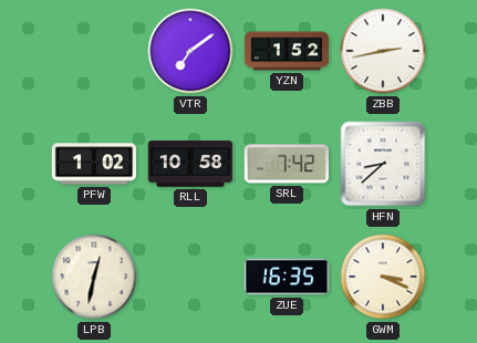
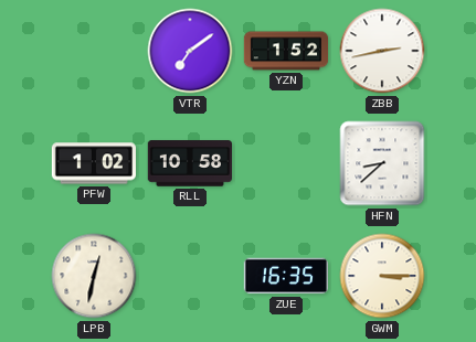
SRL: 7:42 -> none (286, 164)
GWM: 3:19 -> 3:15 (382, 276)
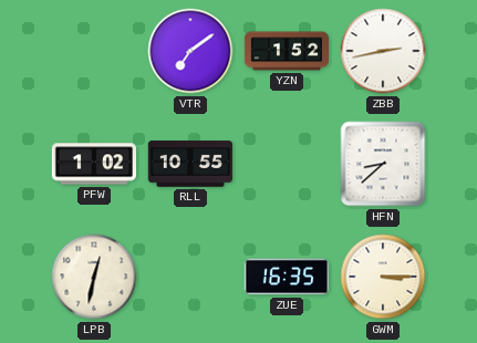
RLL: 10:58 -> 10:55 (189, 164)
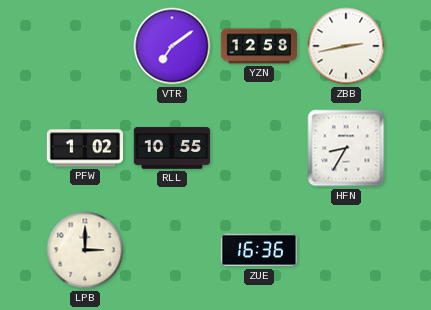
YZN: 1:52 -> 12:58 (259, 46)
HFN: 8:38 -> 8:35 (346, 148)
LPB: 12:32 -> 3:00 (85, 250)
ZUE: 16:35 -> 16:36 (258, 250)
GWM: 3:15 -> none (383, 277)
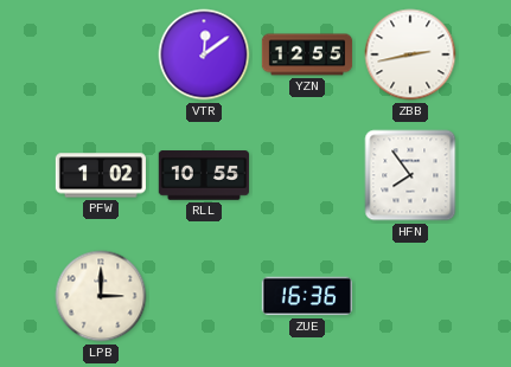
VTR: 7:09 -> 12:09 (204, 54)
YZN: 12:58 -> 12:55 (307, 54)
HFN: 8:35 -> 7:54 (410, 175)
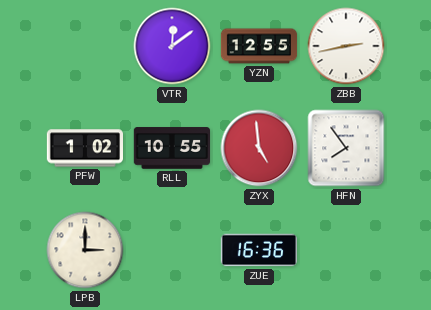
ZYX: none -> 4:59 (259, 148)
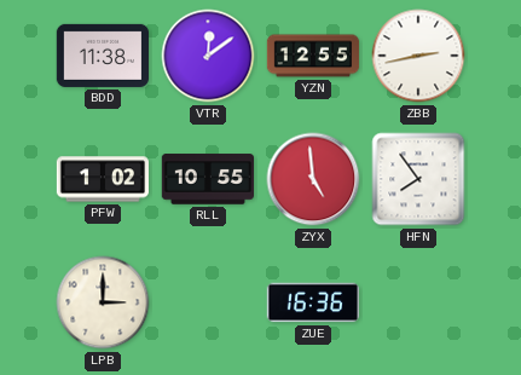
BDD: none -> 11:38 (102, 56)
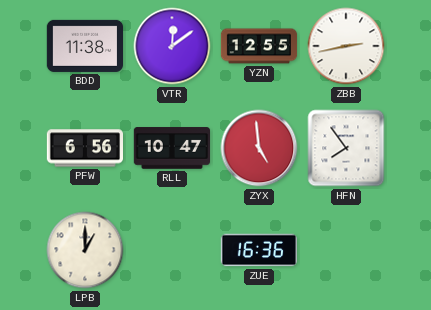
PFW: 1:02 -> 6:56 (84, 148)
RLL: 10:55 -> 10:47 (171, 148)
LPB: 3:00 -> 1:00 (85, 250)
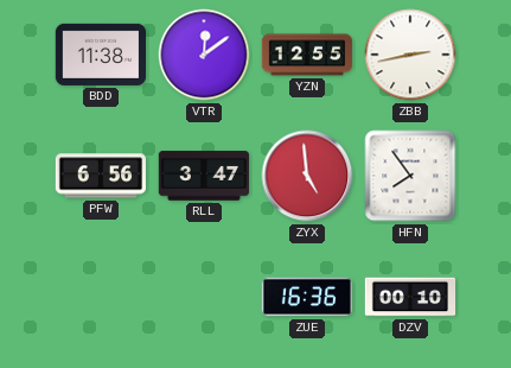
RLL: 10:47 -> 3:47 (203, 176)
LPB: 1:00 -> none (85, 250)
DZV: none -> 00:10 (410, 297)
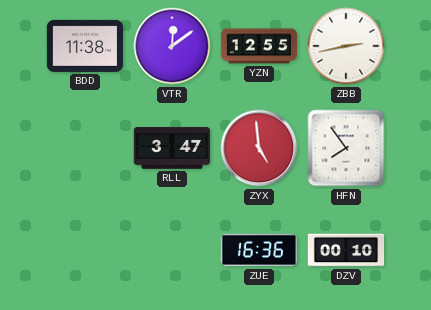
PFW: 6:56 -> none (100, 176)
